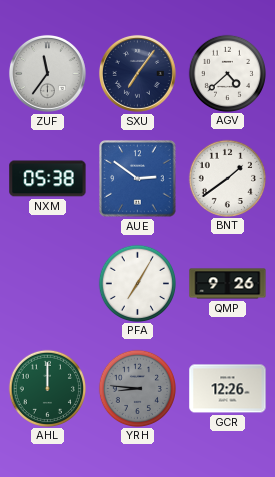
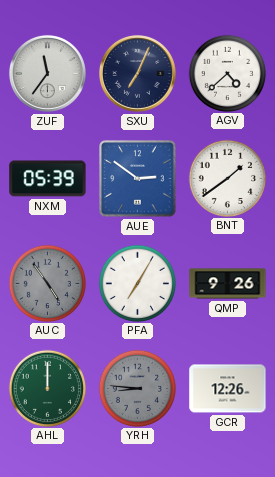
SXU: 7:06 -> 7:04 (137, 73)
NXM: 05:38 -> 05:39 (48, 179)
AUC: none -> 4:54 (47, 283)
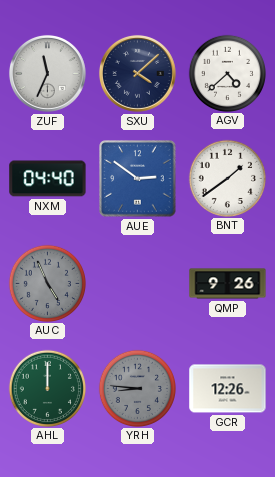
ZUF: 11:36 -> 11:34 (47, 73)
SXU: 7:04 -> 4:08 (137, 73)
NXM: 05:39 -> 04:40 (48, 179)
AUC: 4:54 -> 4:56 (47, 283)
PFA: 7:05 -> none (137, 283)
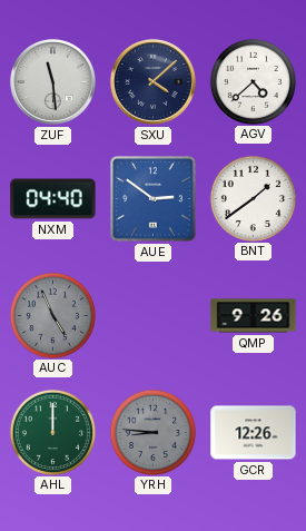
ZUF: 11:34 -> 11:29 (52, 81)
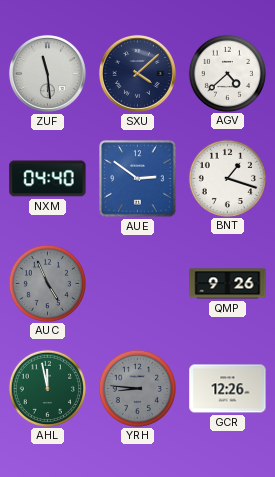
BNT: 1:39 -> 1:18 (227, 178)
AHL: 12:00 -> 11:58 (47, 388)
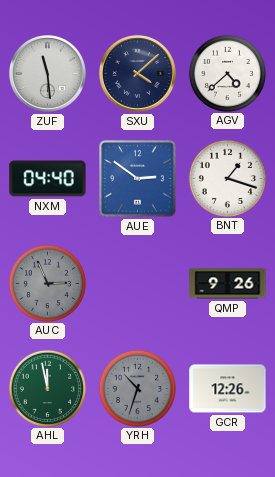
AUC: 4:56 -> 2:56 (47, 283)
YRH: 8:46 -> 10:33 (137, 388)
